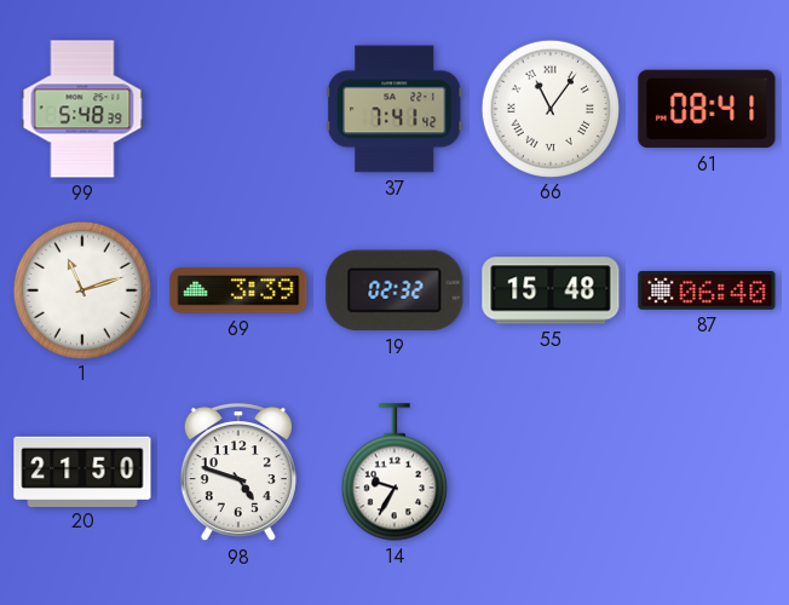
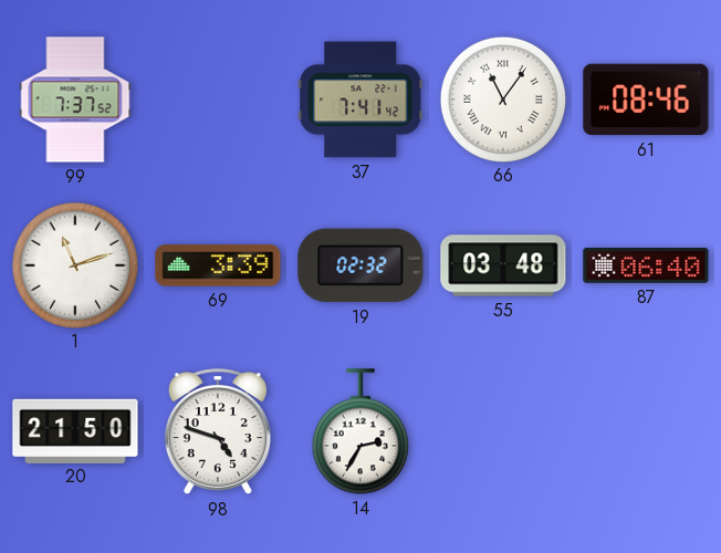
99: 5:48 -> 7:37 (75, 100)
61: 08:41 -> 08:46 (646, 100)
55: 15:48 -> 03:48 (503, 265)
14: 9:35 -> 2:35 (360, 431)
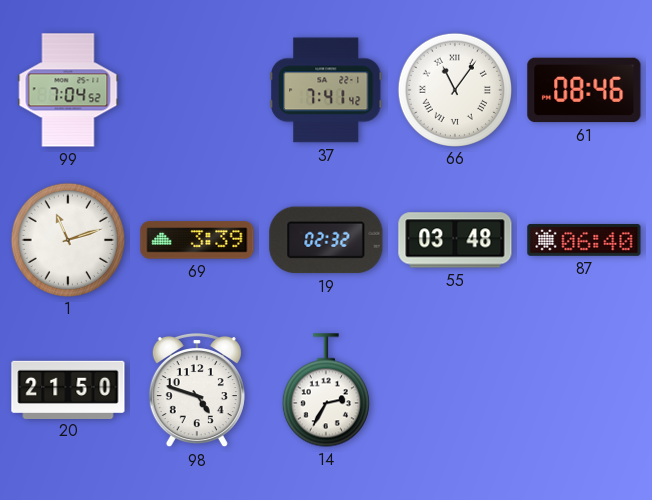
99: 7:37 -> 7:04 (68, 90)
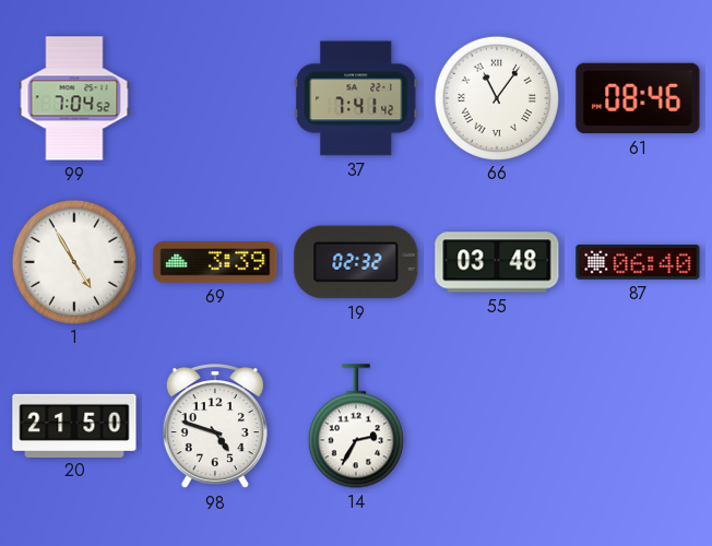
1: 11:12 -> 4:55 (73, 261)
